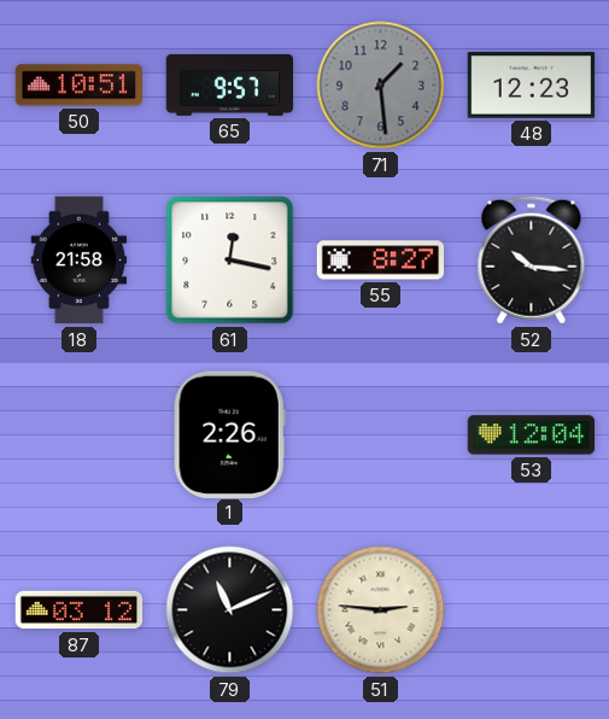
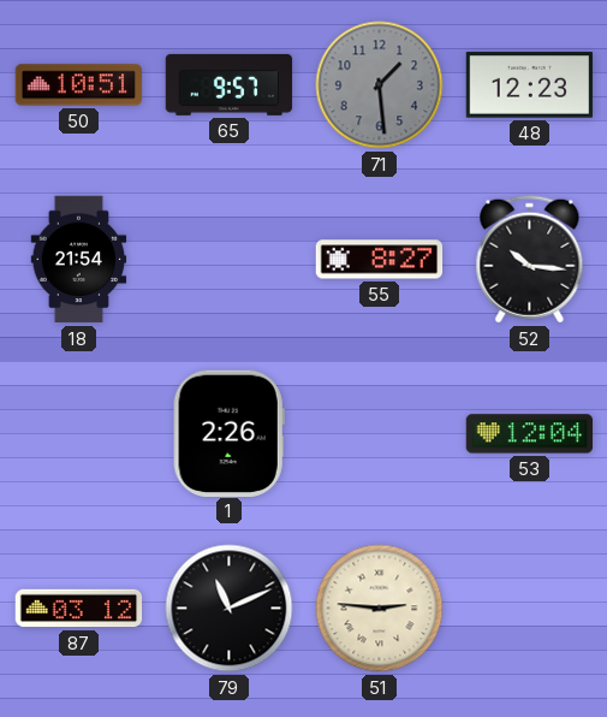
18: 21:58 -> 21:54 (79, 260)
61: 12:17 -> none (230, 261)
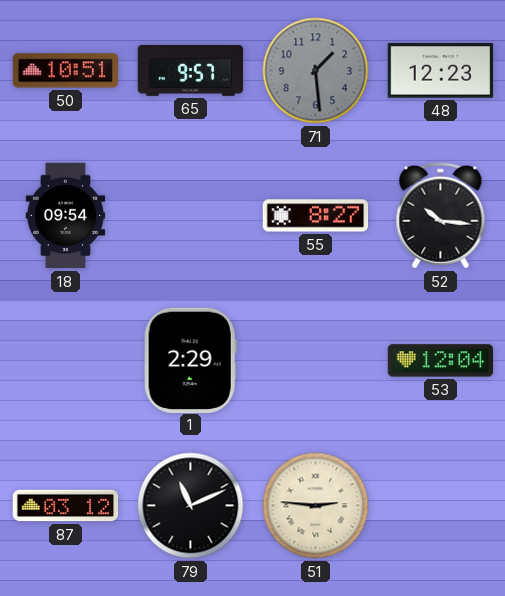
18: 21:54 -> 09:54 (66, 216)
1: 2:26 -> 2:29 (190, 360)
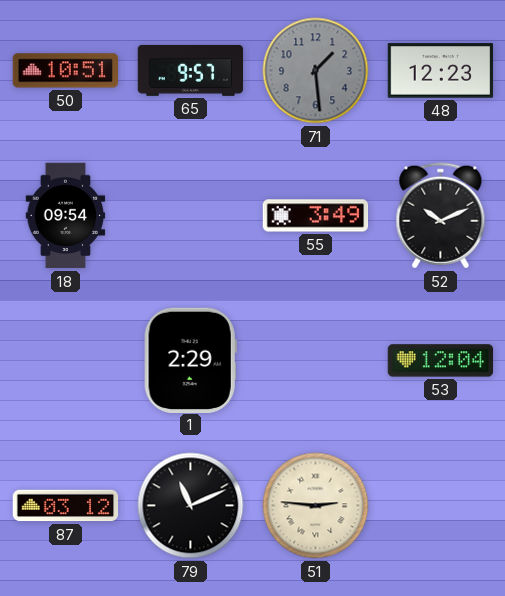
55: 8:27 -> 3:49 (316, 216)
52: 10:16 -> 10:11 (441, 216)
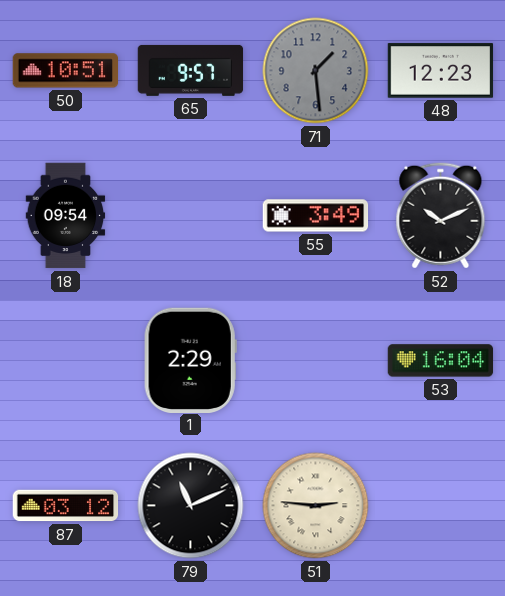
53: 12:04 -> 16:04 (441, 361)
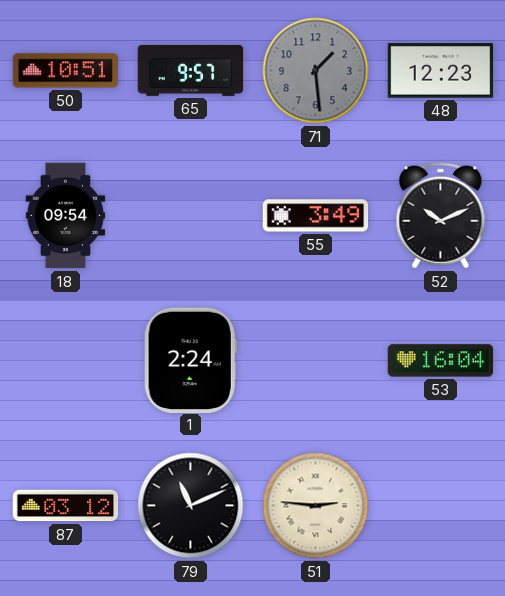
1: 2:29 -> 2:24 (190, 360)
